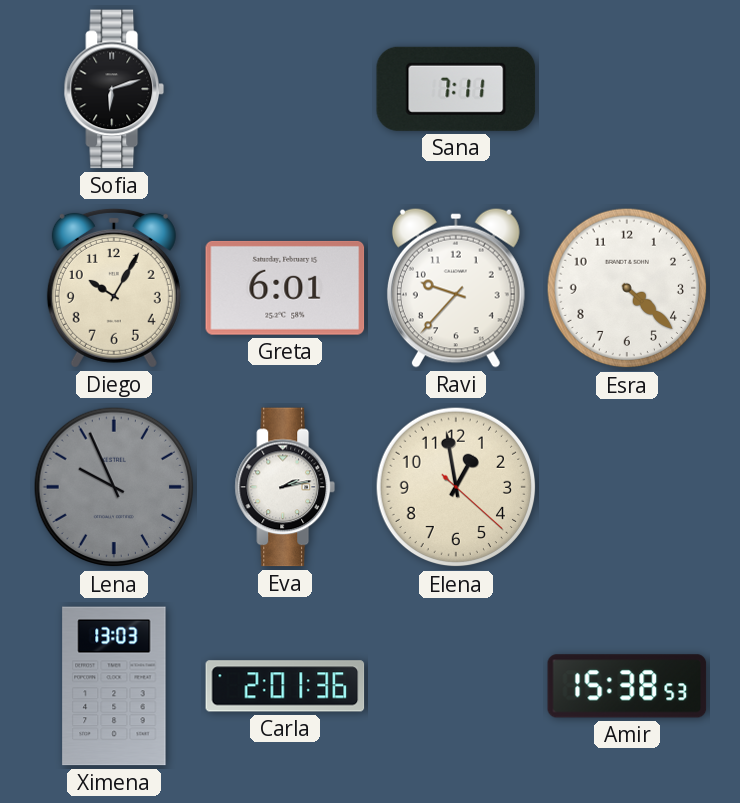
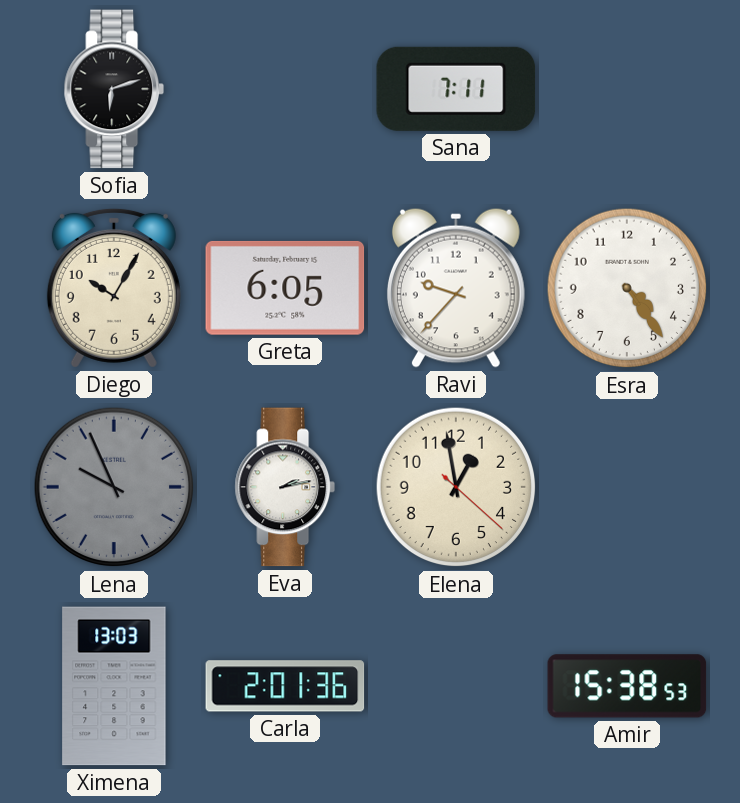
Greta: 6:01 -> 6:05 (285, 288)
Esra: 4:22 -> 4:24 (627, 288)
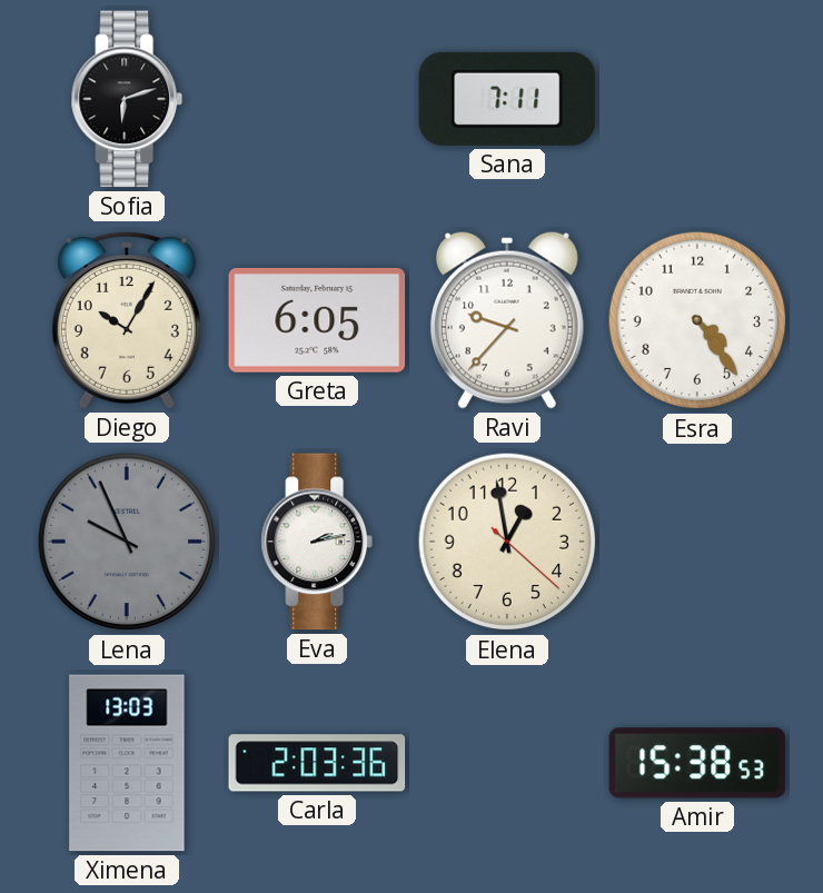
Carla: 2:01 -> 2:03 (317, 763)
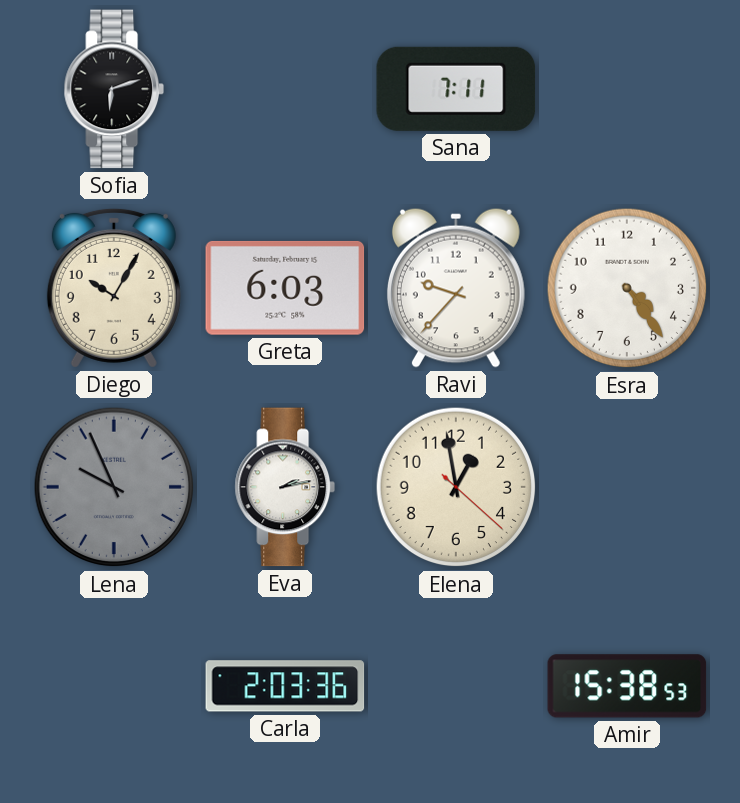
Greta: 6:05 -> 6:03 (285, 288)
Ximena: 13:03 -> none (127, 763)
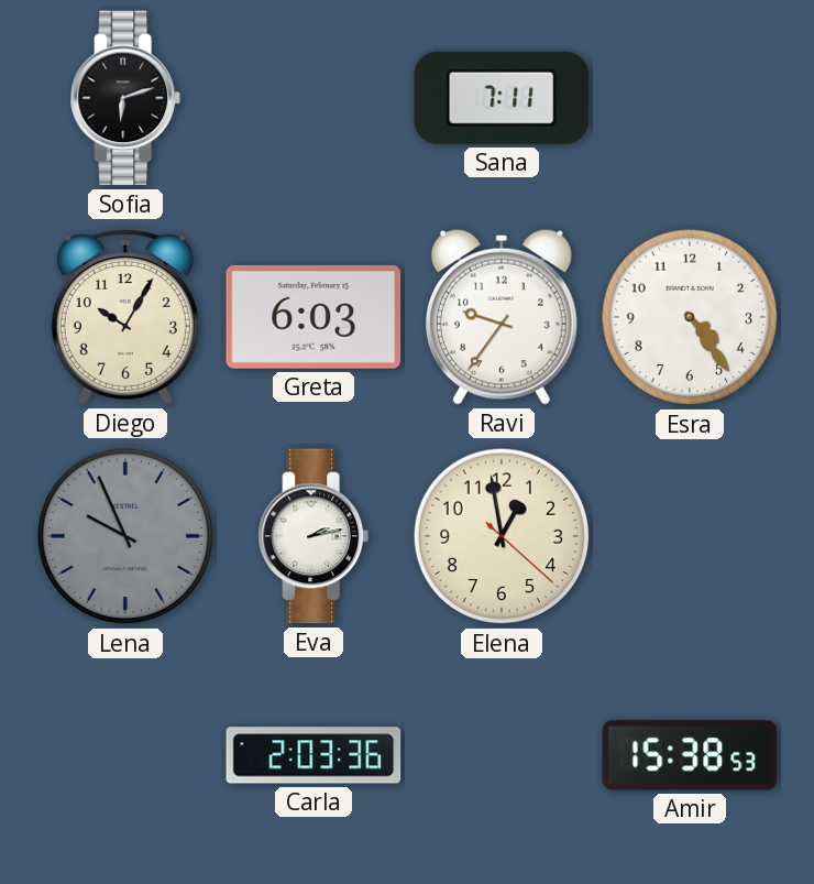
Ravi: 9:37 -> 9:36 (502, 317)
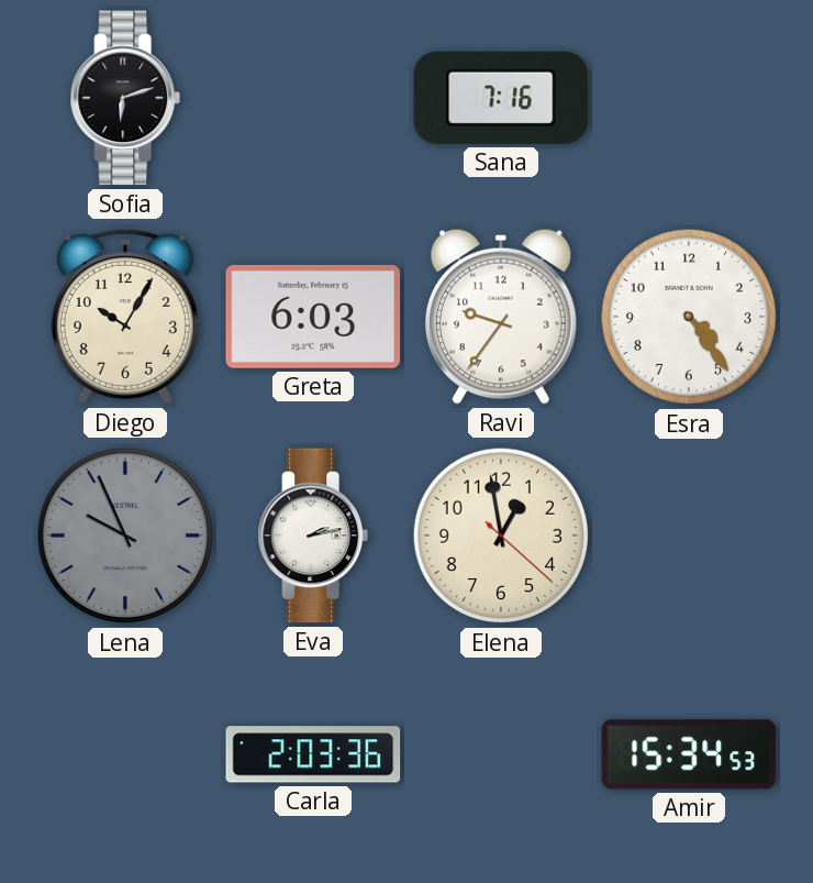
Sana: 7:11 -> 7:16 (501, 98)
Amir: 15:38 -> 15:34 (689, 754)
